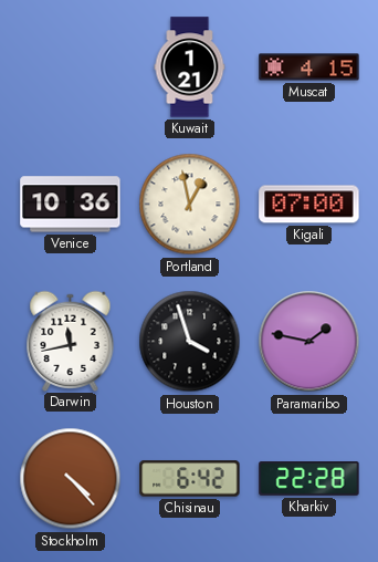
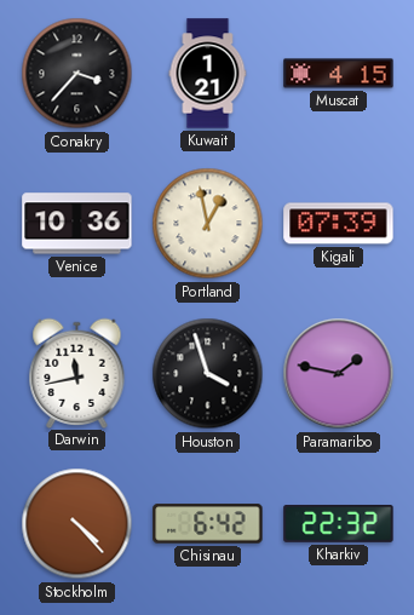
Conakry: none -> 3:37 (77, 74)
Kigali: 07:00 -> 07:39 (339, 224)
Kharkiv: 22:28 -> 22:32 (339, 524)
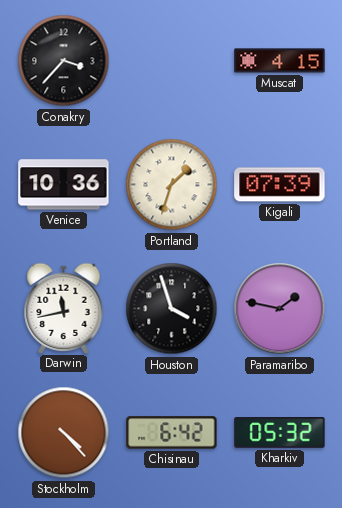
Kuwait: 1:21 -> none (208, 74)
Portland: 12:58 -> 1:33 (172, 185)
Kharkiv: 22:32 -> 05:32 (280, 433)
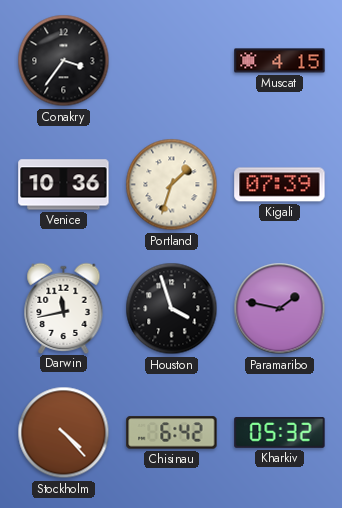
Conakry: 3:37 -> 3:36 (64, 61)
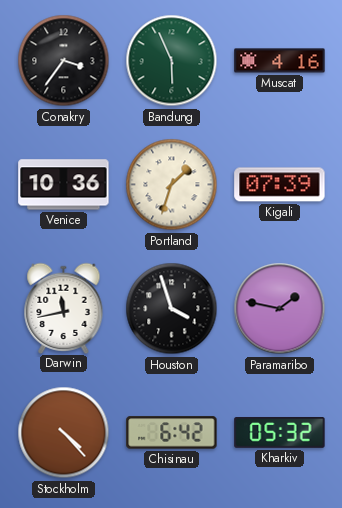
Bandung: none -> 5:56 (172, 61)
Muscat: 4:15 -> 4:16 (280, 61)
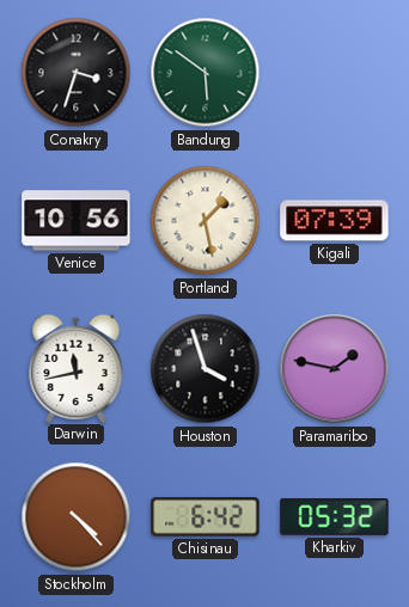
Conakry: 3:36 -> 3:33 (77, 73)
Bandung: 5:56 -> 5:51 (206, 73)
Muscat: 4:16 -> none (280, 61)
Venice: 10:36 -> 10:56 (77, 221)
Portland: 1:33 -> 1:28 (206, 221)
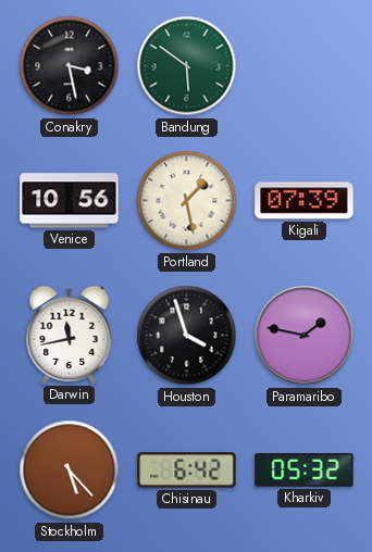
Conakry: 3:33 -> 3:28 (70, 66)
Stockholm: 4:23 -> 5:23 (70, 471)
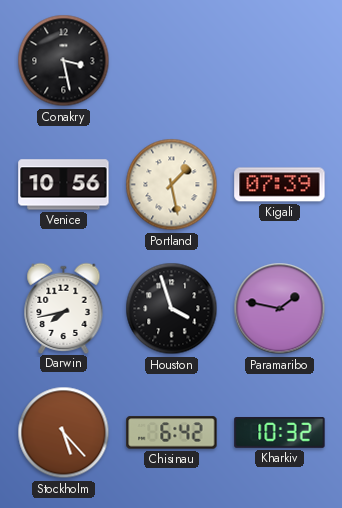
Bandung: 5:51 -> none (187, 66)
Darwin: 11:43 -> 7:43 (64, 308)
Kharkiv: 05:32 -> 10:32 (280, 433)
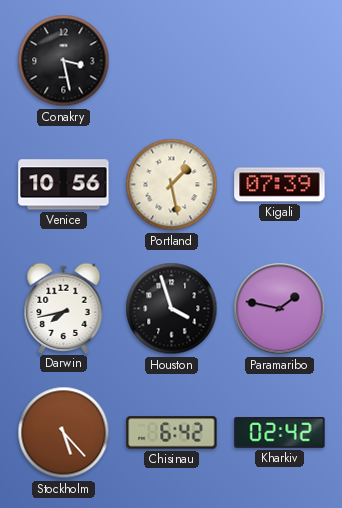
Kharkiv: 10:32 -> 02:42 (280, 433)
